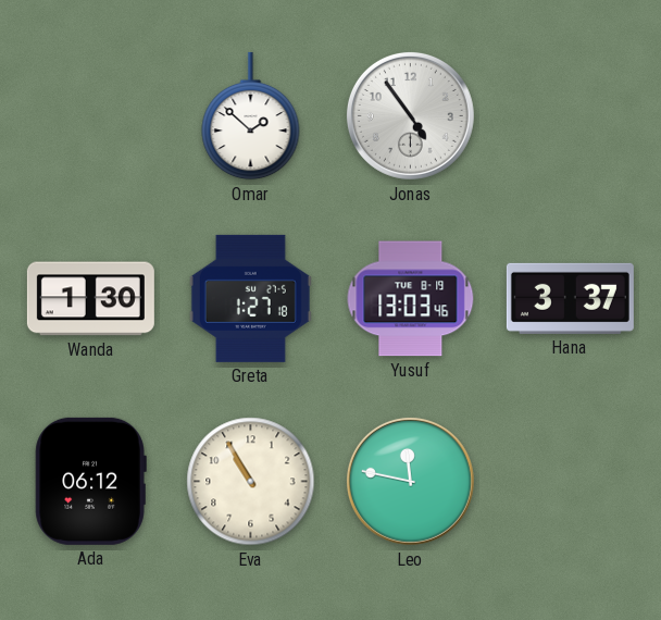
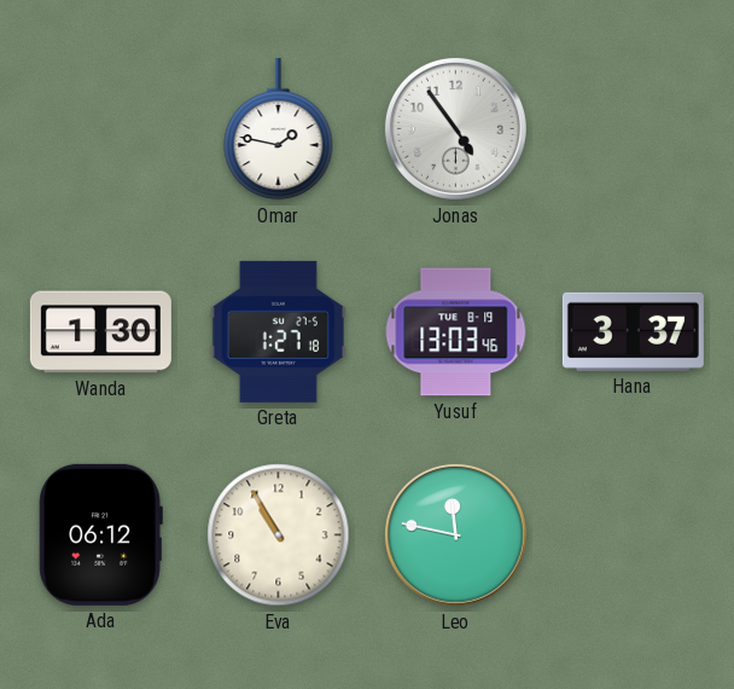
Omar: 1:52 -> 1:47 (279, 129)
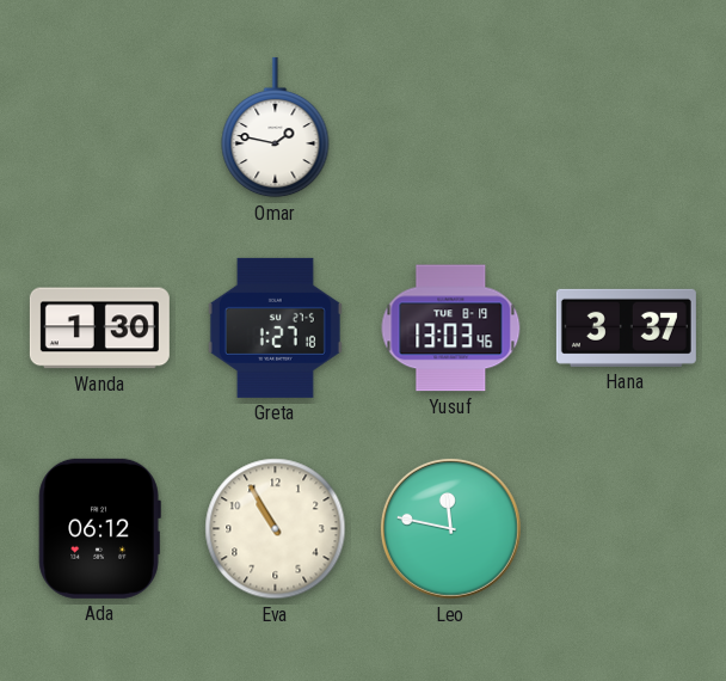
Jonas: 4:54 -> none (455, 128)
